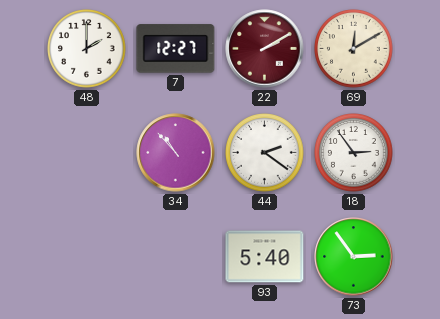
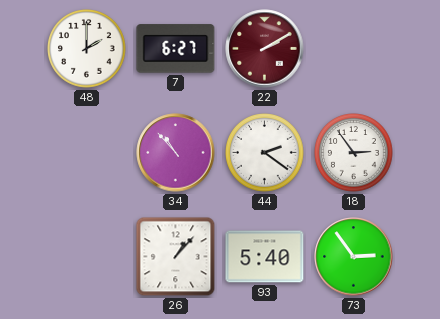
7: 12:27 -> 6:27 (176, 49)
69: 12:10 -> none (354, 49)
26: none -> 1:07 (176, 257)
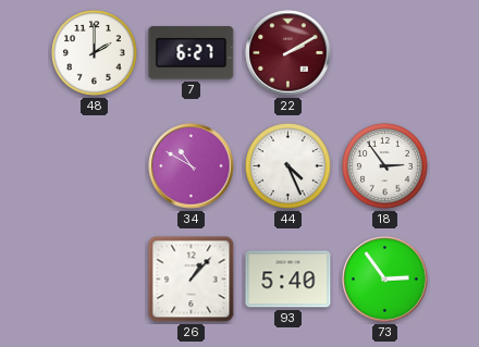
34: 10:53 -> 10:50 (192, 166)
44: 2:21 -> 4:26 (288, 166)
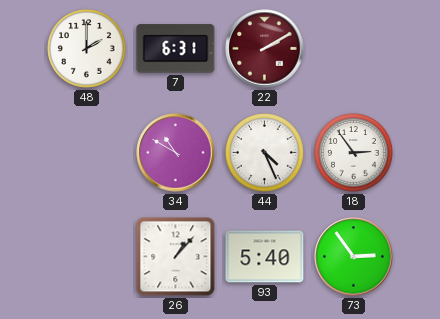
7: 6:27 -> 6:31 (176, 49)
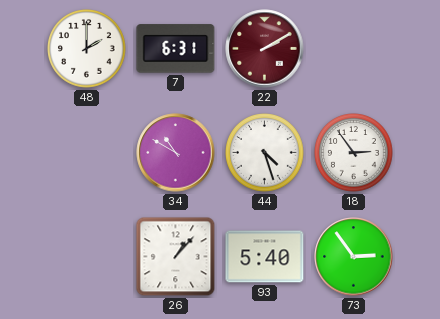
44: 4:26 -> 4:27 (265, 153)
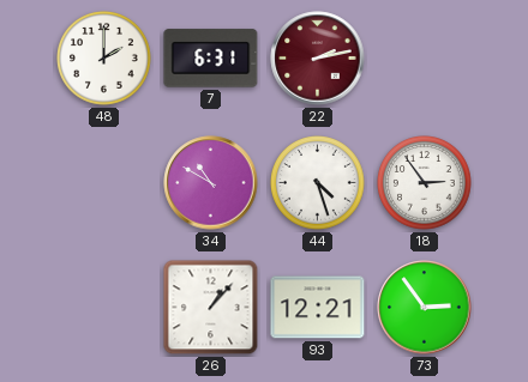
22: 2:10 -> 2:13 (318, 59)
93: 5:40 -> 12:21 (318, 308)
